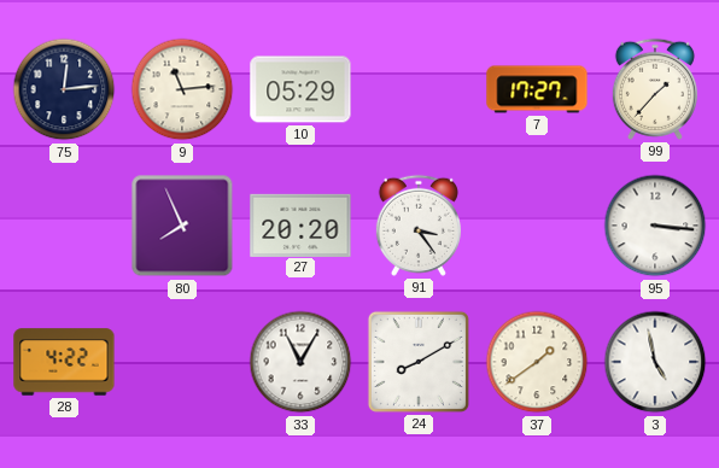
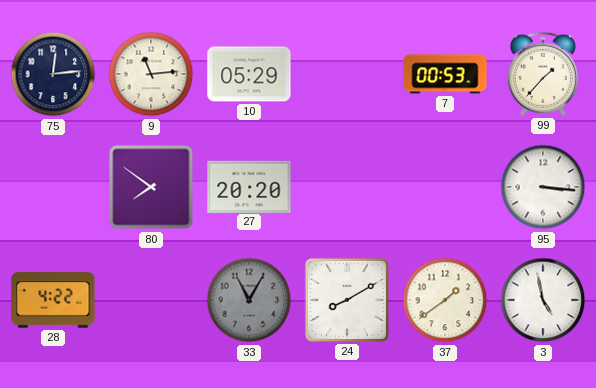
7: 17:27 -> 00:53 (445, 74)
80: 7:56 -> 7:51 (151, 187)
91: 3:24 -> none (419, 226)
33 dial: white -> grey (249, 300)
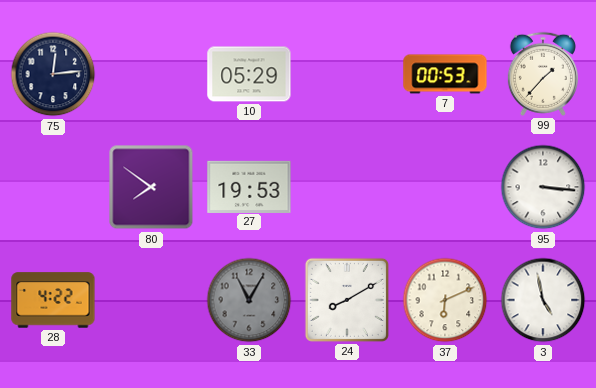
9: 11:14 -> none (151, 74)
27: 20:20 -> 19:53 (249, 186)
37: 1:39 -> 6:11 (445, 300)
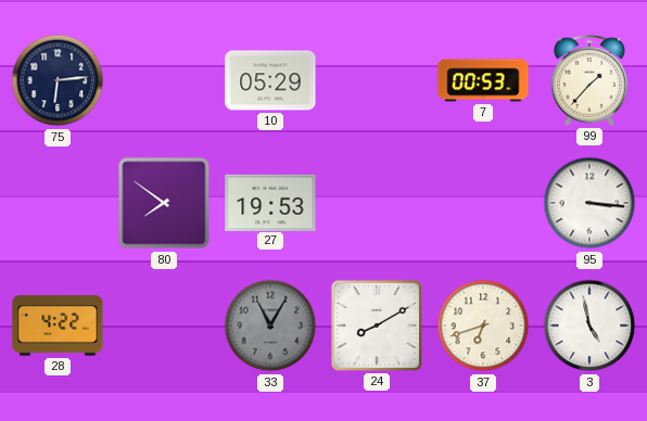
75: 12:14 -> 6:14 (58, 80)
37: 6:11 -> 6:42 (483, 326)
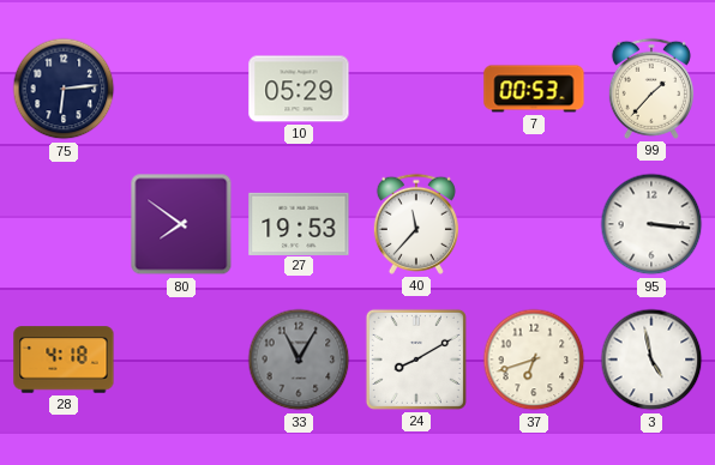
40: none -> 11:37 (416, 224)
28: 4:22 -> 4:18 (64, 360)
